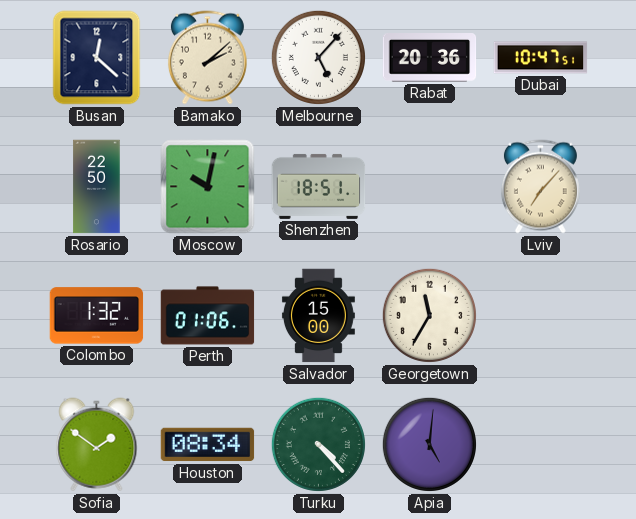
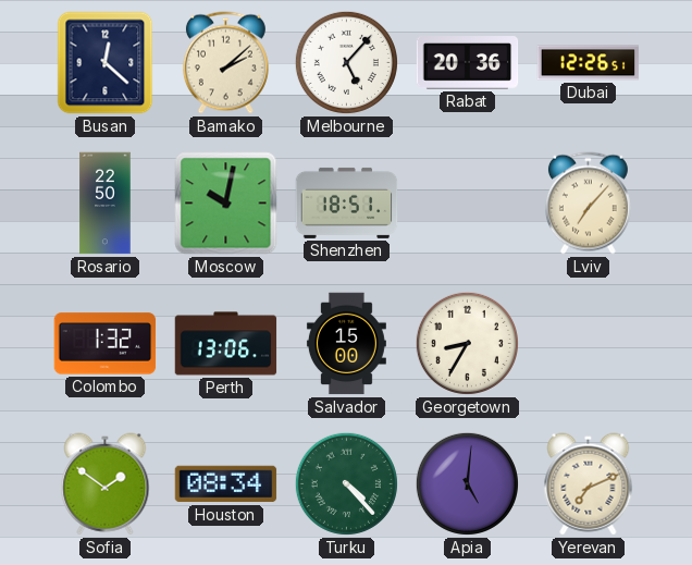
Dubai: 10:47 -> 12:26 (589, 63)
Perth: 01:06 -> 13:06 (226, 344)
Georgetown: 11:35 -> 8:35 (467, 343)
Yerevan: none -> 7:11 (589, 484)
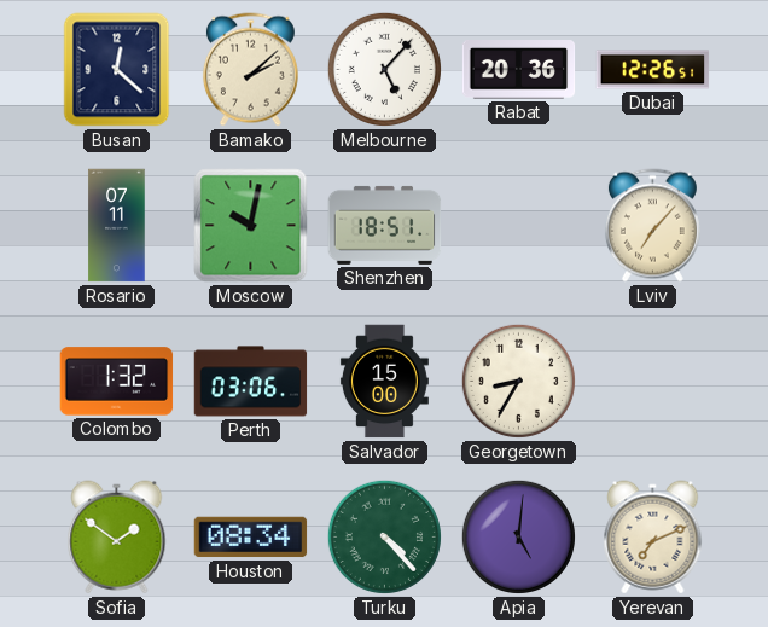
Rosario: 22:50 -> 07:11 (117, 226)
Perth: 13:06 -> 03:06 (251, 382)
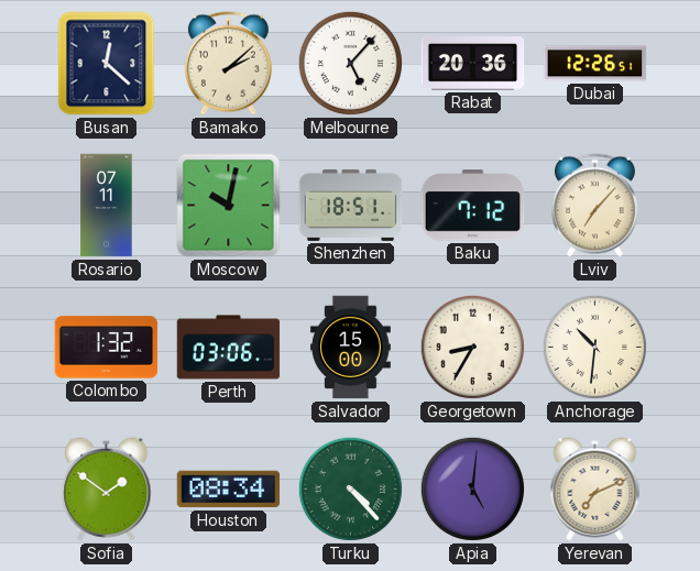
Baku: none -> 7:12 (473, 206)
Anchorage: none -> 10:31 (594, 347)
